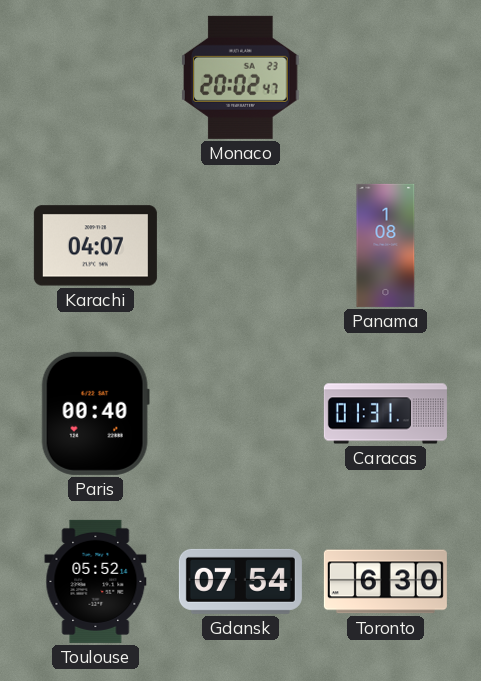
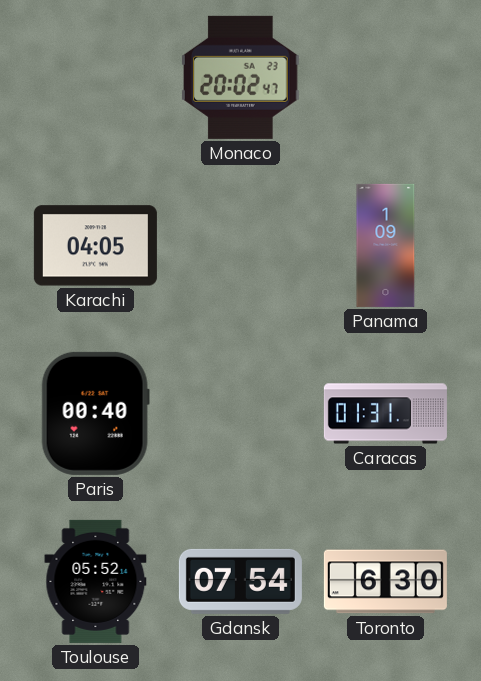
Karachi: 04:07 -> 04:05 (95, 246)
Panama: 1:08 -> 1:09 (386, 245)
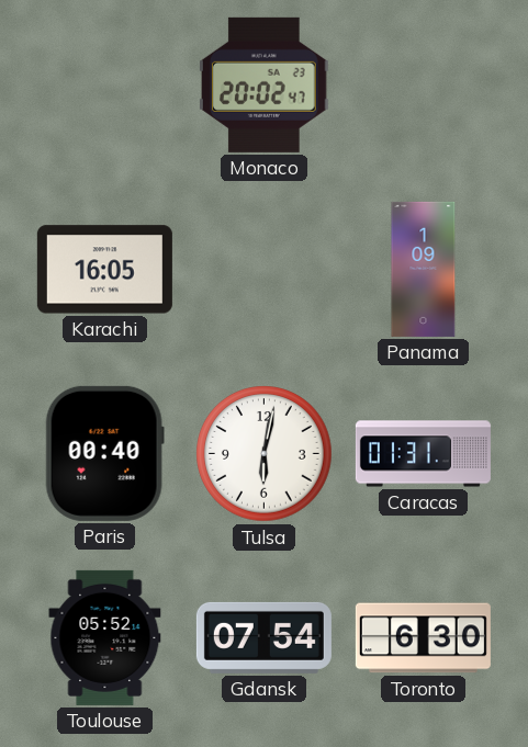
Karachi: 04:05 -> 16:05 (104, 270)
Tulsa: none -> 6:02 (265, 454)
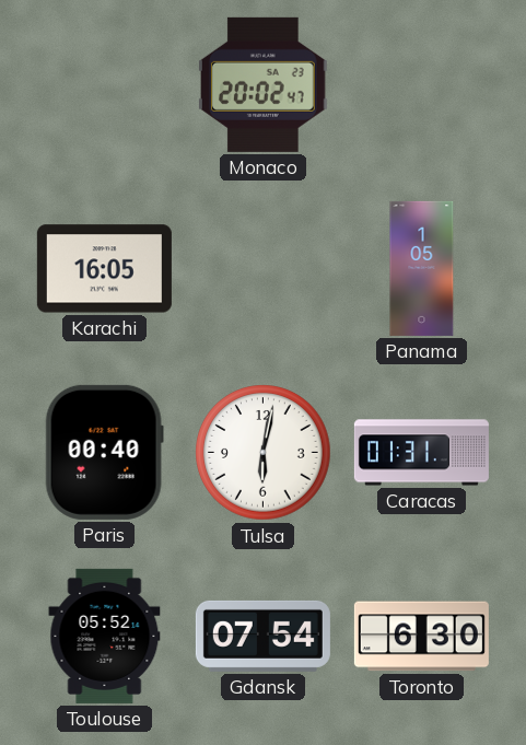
Panama: 1:09 -> 1:05 (422, 268)
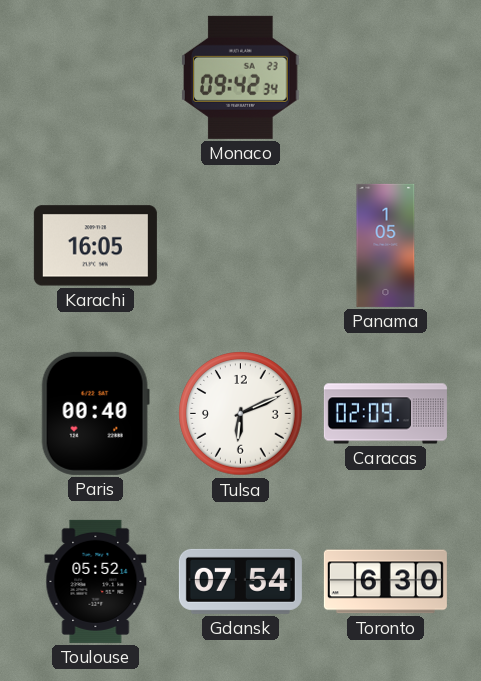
Monaco: 20:02 -> 09:42 (241, 77)
Tulsa: 6:02 -> 6:11 (241, 414)
Caracas: 01:31 -> 02:09 (385, 414)
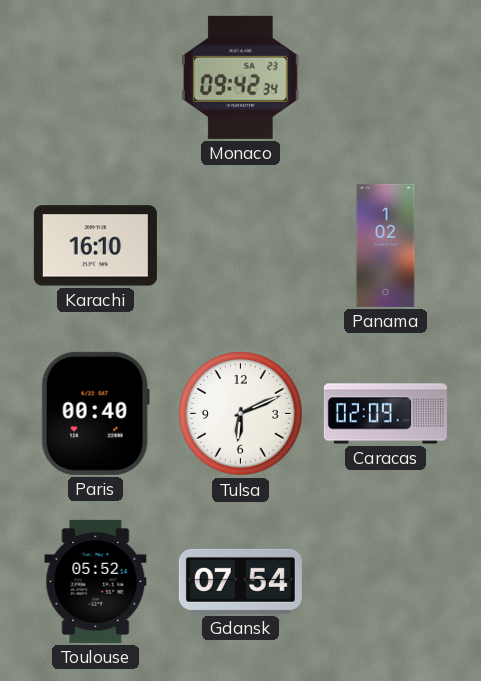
Karachi: 16:05 -> 16:10 (95, 246)
Panama: 1:05 -> 1:02 (386, 245)
Toronto: 6:30 -> none (385, 582)
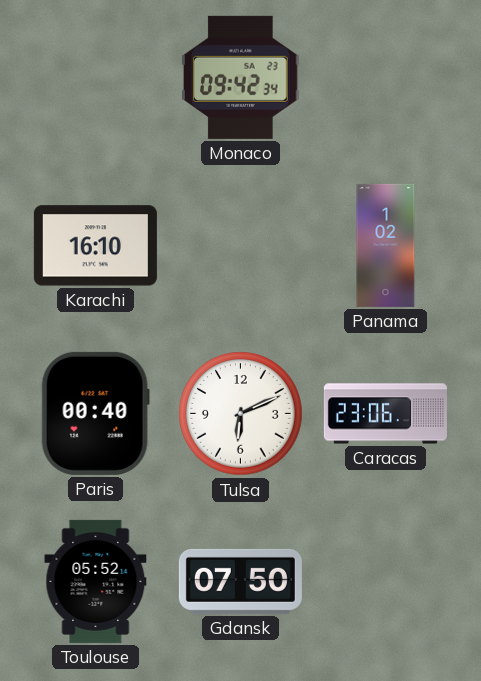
Caracas: 02:09 -> 23:06 (385, 414)
Gdansk: 07:54 -> 07:50 (240, 581)
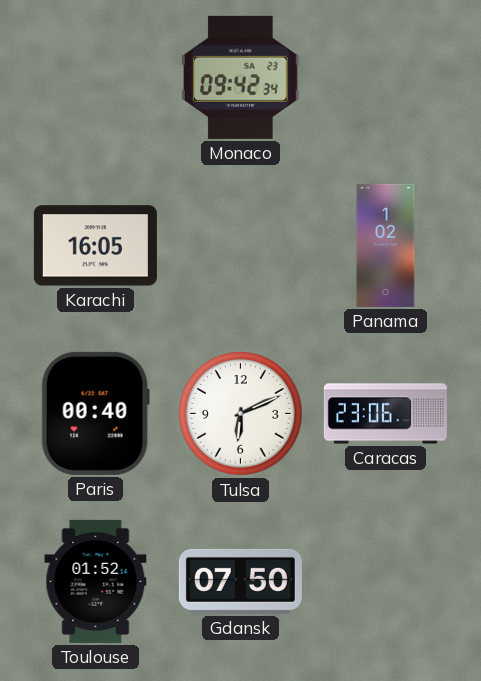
Karachi: 16:10 -> 16:05 (95, 246)
Toulouse: 05:52 -> 01:52 (96, 581)
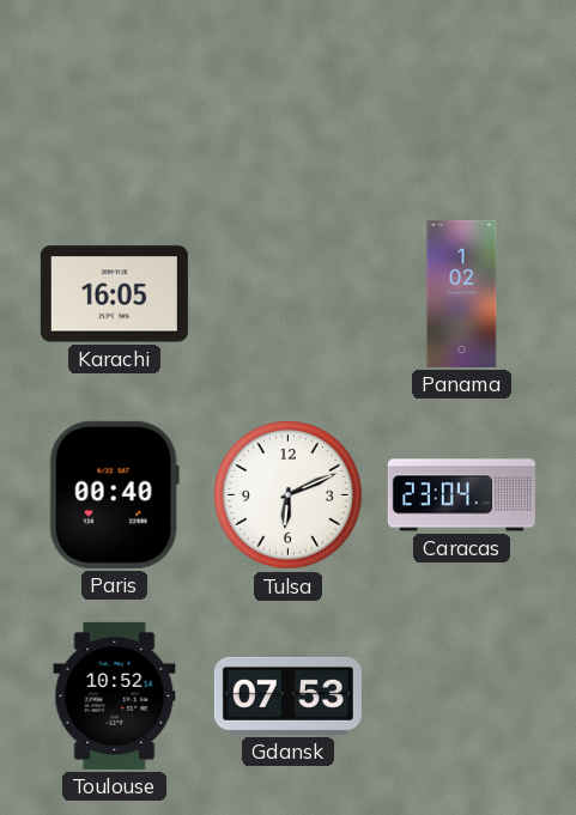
Monaco: 09:42 -> none (241, 77)
Caracas: 23:06 -> 23:04 (461, 495)
Toulouse: 01:52 -> 10:52 (115, 695)
Gdansk: 07:50 -> 07:53 (287, 695)
